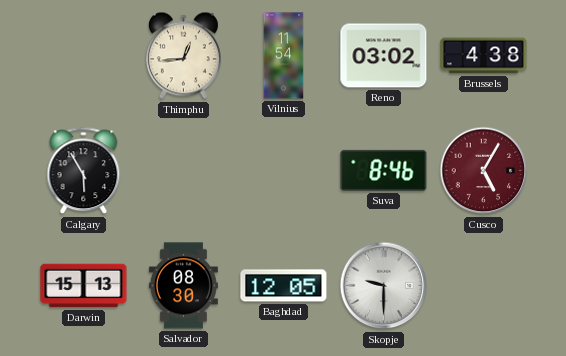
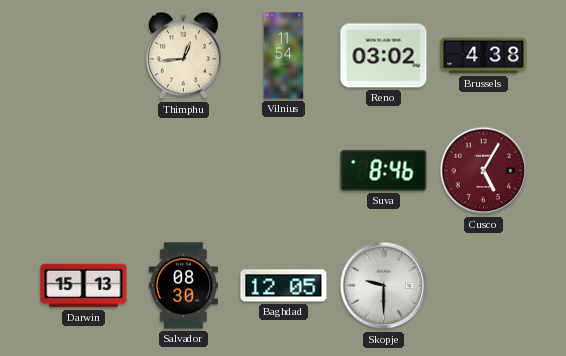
Calgary: 5:55 -> none (84, 171)
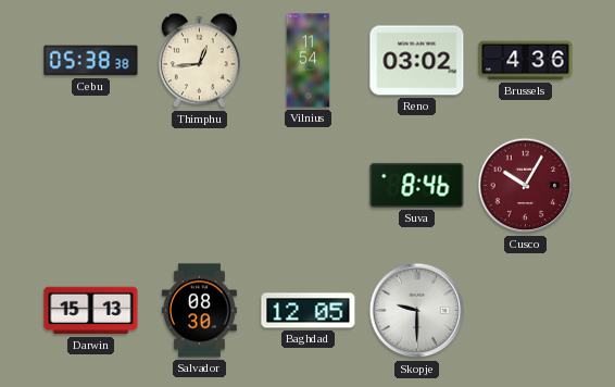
Cebu: none -> 05:38 (91, 61)
Brussels: 4:38 -> 4:36 (526, 61)
Cusco: 5:05 -> 10:05 (526, 186)
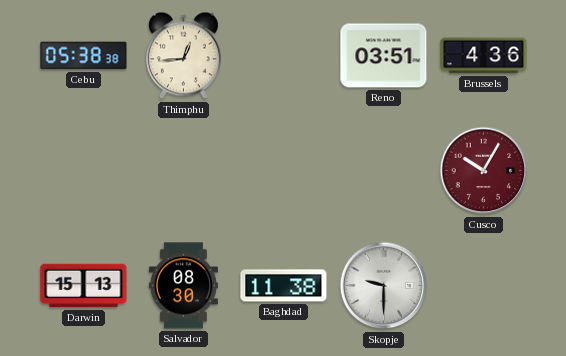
Vilnius: 11:54 -> none (309, 61)
Reno: 03:02 -> 03:51 (384, 56)
Suva: 8:46 -> none (417, 185)
Baghdad: 12:05 -> 11:38 (284, 286)
